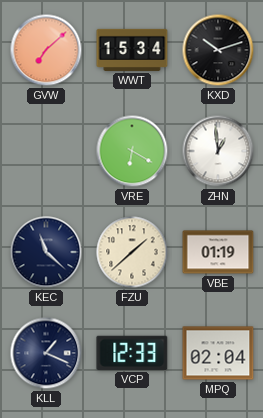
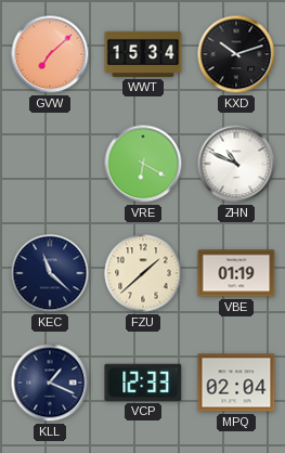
ZHN: 12:59 -> 10:49 (236, 164)
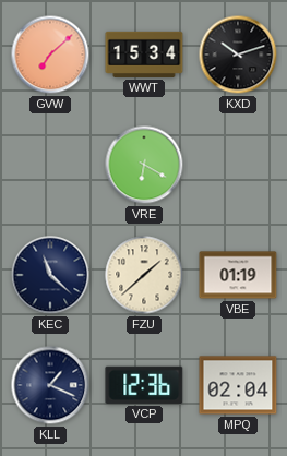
ZHN: 10:49 -> none (236, 164)
VCP: 12:33 -> 12:36 (144, 385)
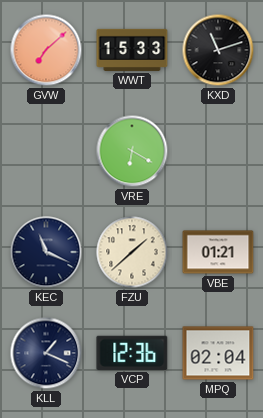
WWT: 15:34 -> 15:33 (132, 50)
KXD: 10:12 -> 11:12 (218, 50)
KEC: 11:22 -> 11:19 (46, 252)
VBE: 01:19 -> 01:21 (218, 252)
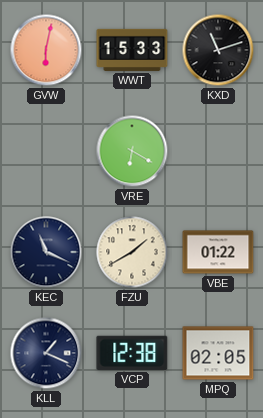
GVW: 7:08 -> 6:02 (46, 50)
FZU: 1:38 -> 1:40 (132, 252)
VBE: 01:21 -> 01:22 (218, 252)
VCP: 12:36 -> 12:38 (132, 353)
MPQ: 02:04 -> 02:05 (218, 353)
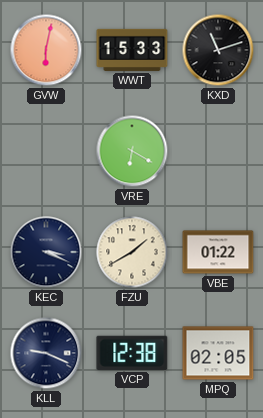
KEC: 11:19 -> 3:19 (46, 252)
KLL: 1:19 -> 9:19 (46, 353)
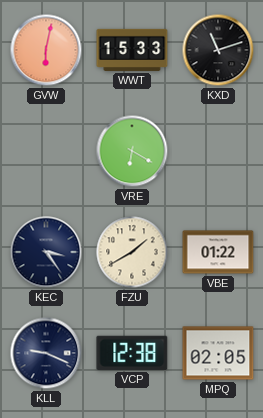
KEC: 3:19 -> 3:24 (46, 252)
